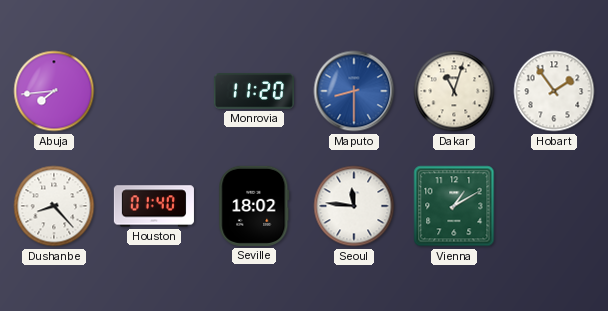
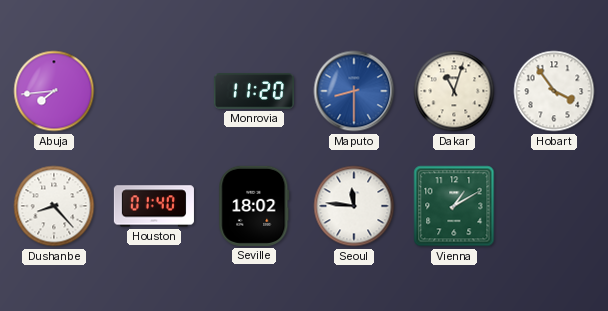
Hobart: 1:54 -> 3:54 (554, 91)
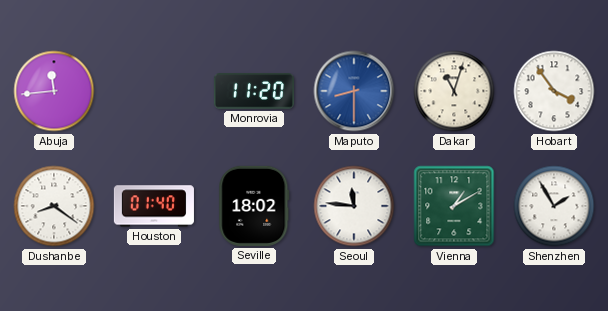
Abuja: 7:44 -> 11:44 (54, 91)
Dushanbe: 8:23 -> 8:21 (54, 206)
Shenzhen: none -> 1:55 (554, 206)
